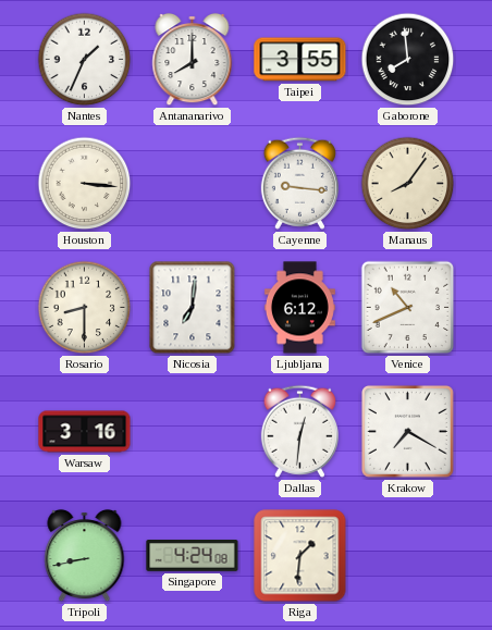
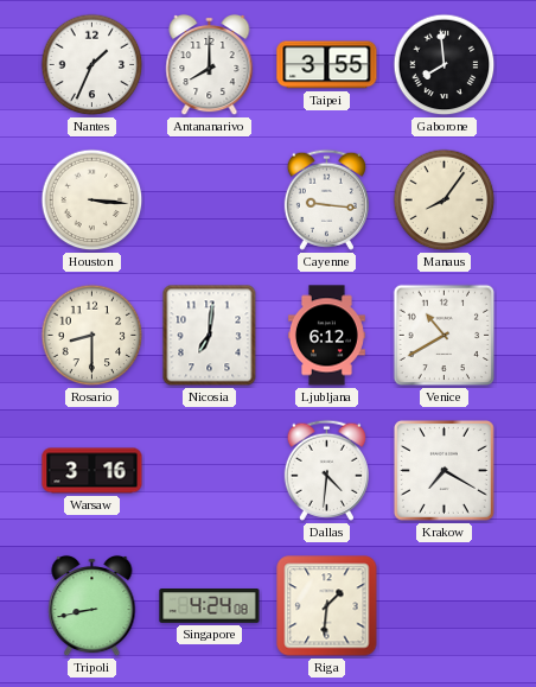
Venice: 10:41 -> 10:40 (445, 336)
Dallas: 12:31 -> 4:31 (326, 470)
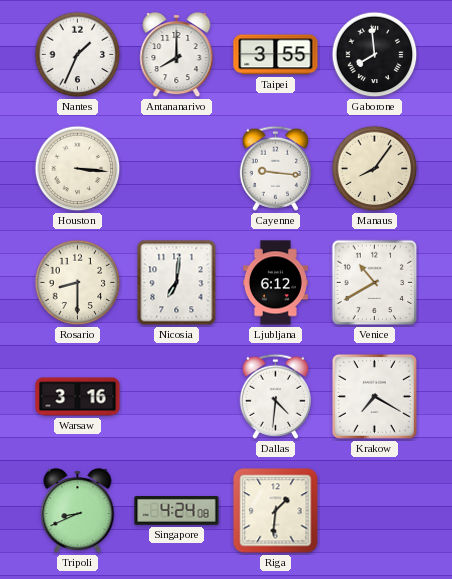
Tripoli: 8:43 -> 8:41 (78, 511)
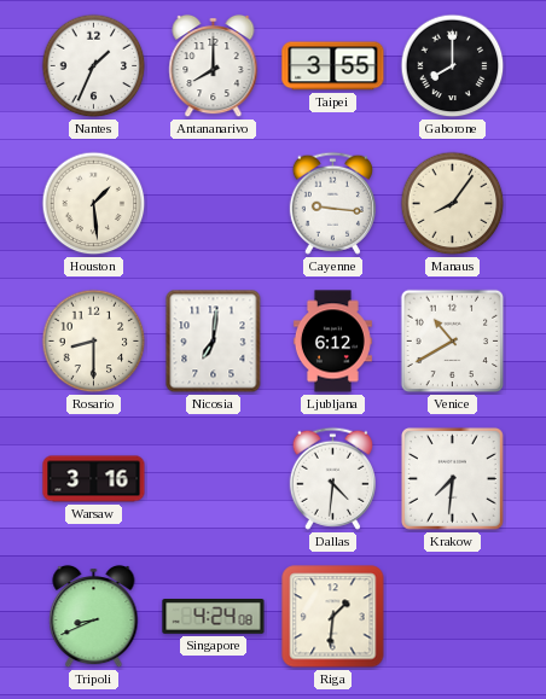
Gaborone: 7:59 -> 8:00 (453, 66)
Houston: 3:16 -> 1:29 (94, 204)
Krakow: 7:20 -> 7:31 (452, 478)
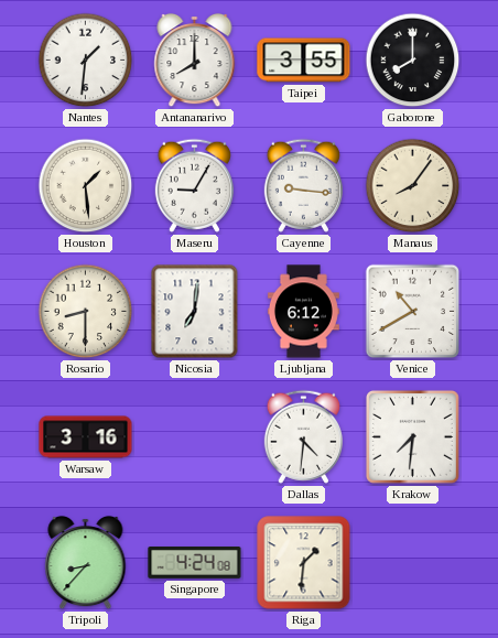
Nantes: 1:34 -> 1:31 (86, 61)
Maseru: none -> 9:05 (194, 185)
Tripoli: 8:41 -> 8:37 (86, 563)
